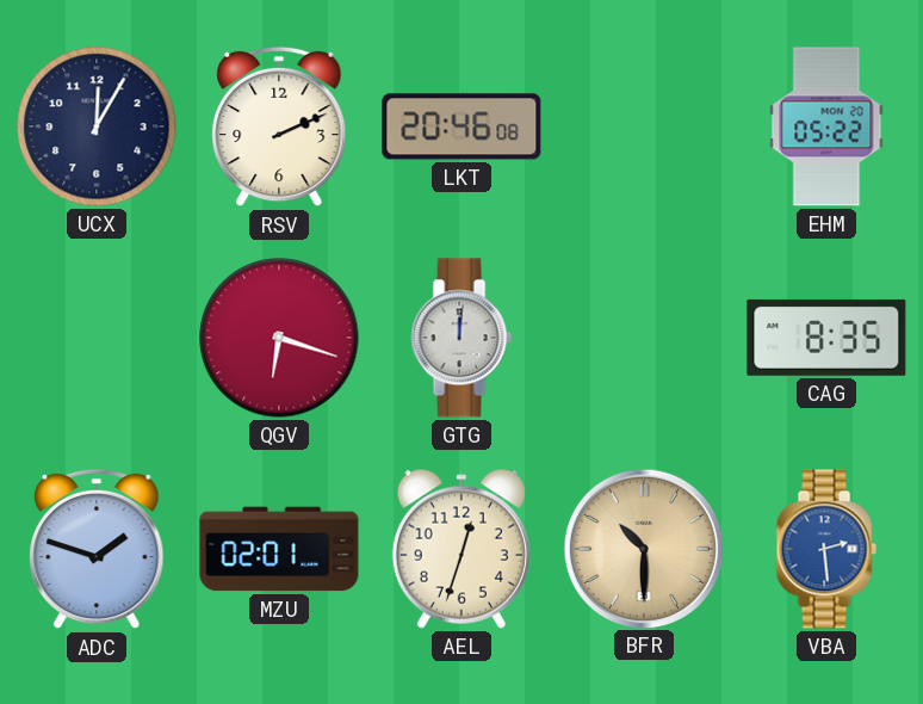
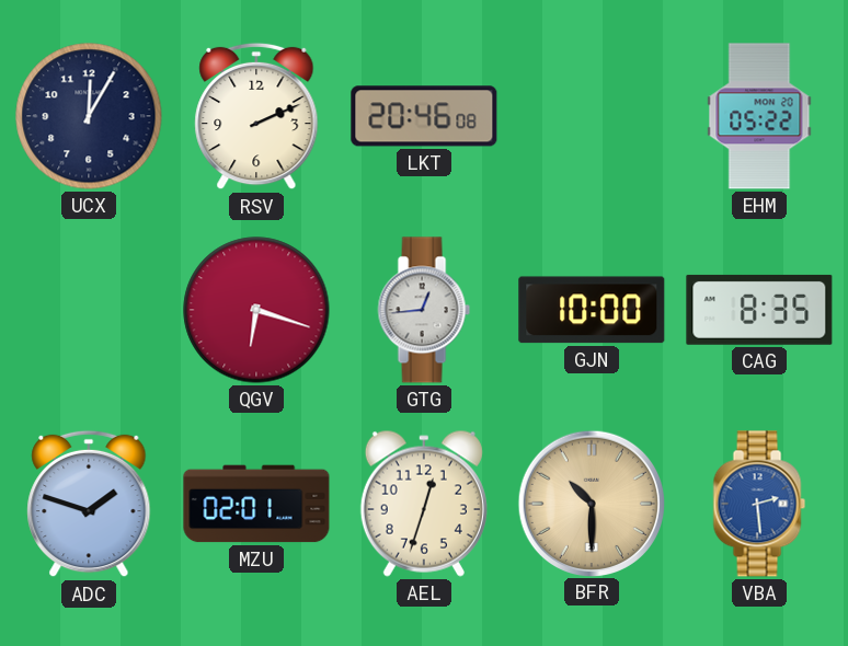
GTG: 12:01 -> 12:44 (424, 310)
GJN: none -> 10:00 (592, 310)
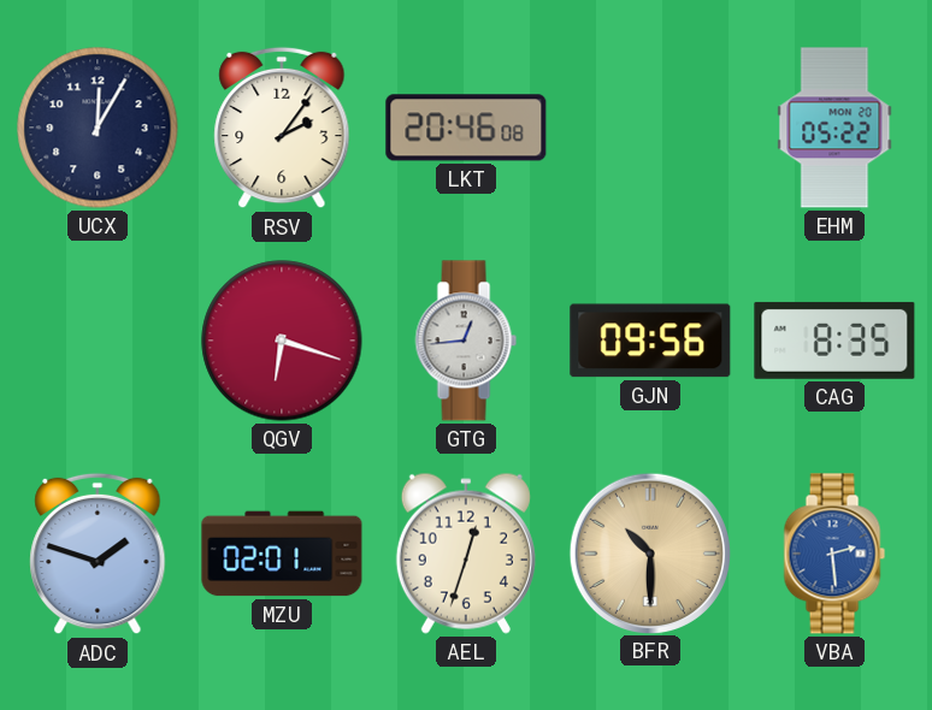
RSV: 2:11 -> 2:06 (282, 128)
GJN: 10:00 -> 09:56 (650, 341)
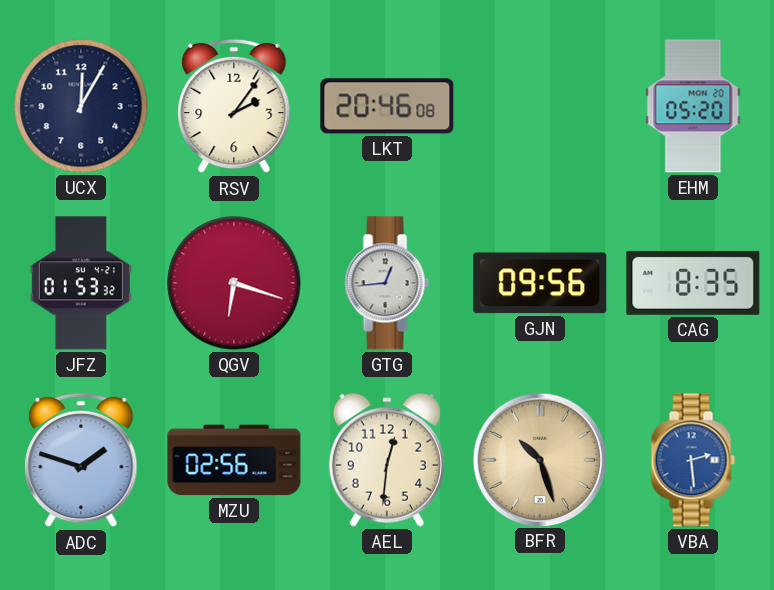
EHM: 05:22 -> 05:20 (693, 106)
JFZ: none -> 01:53 (81, 283)
MZU: 02:01 -> 02:56 (234, 460)
AEL: 12:33 -> 12:31 (387, 460)
BFR: 10:30 -> 10:27 (539, 459)
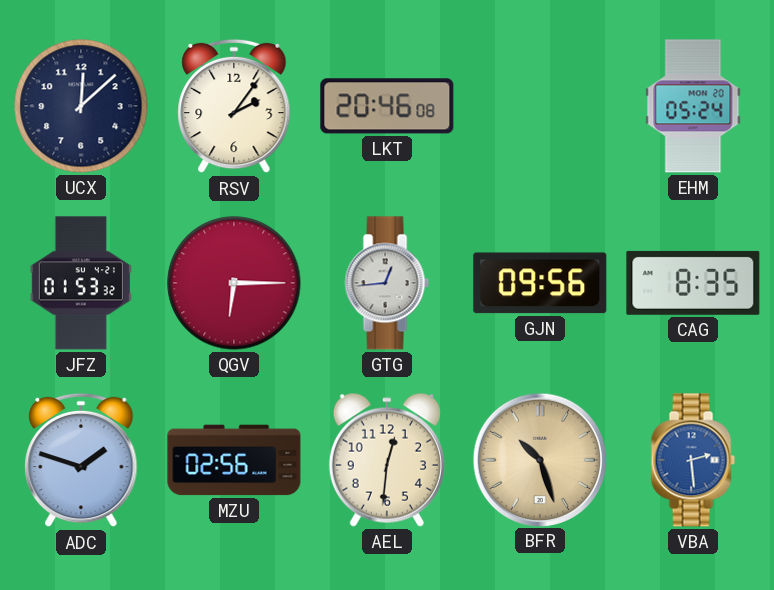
UCX: 12:05 -> 12:08 (81, 106)
EHM: 05:20 -> 05:24 (693, 106)
QGV: 6:18 -> 6:15 (234, 283)
